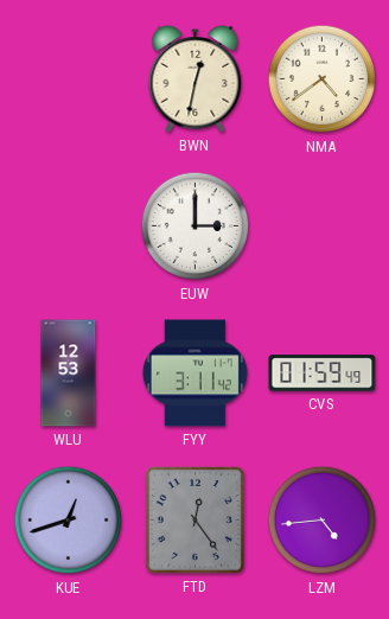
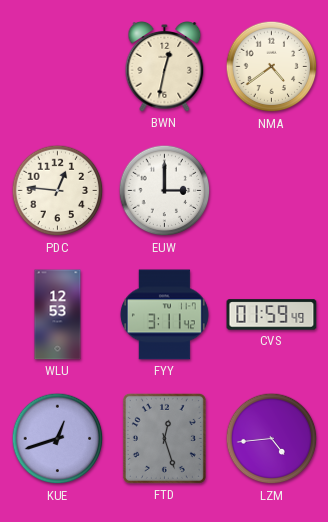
PDC: none -> 12:46 (58, 191)
FTD: 12:24 -> 12:27 (164, 438)
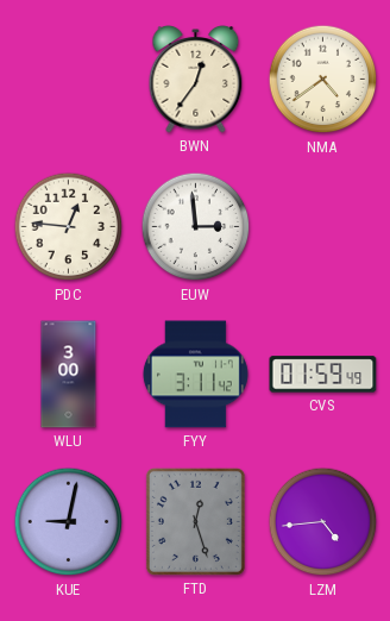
BWN: 12:32 -> 12:36 (196, 80)
EUW: 3:00 -> 2:59 (196, 227)
WLU: 12:53 -> 3:00 (69, 375)
KUE: 12:42 -> 9:02 (69, 522)
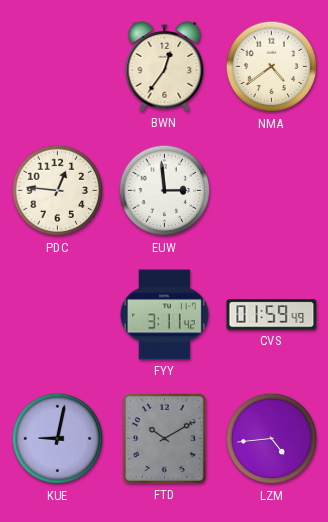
WLU: 3:00 -> none (69, 375)
FTD: 12:27 -> 10:10 (164, 438)
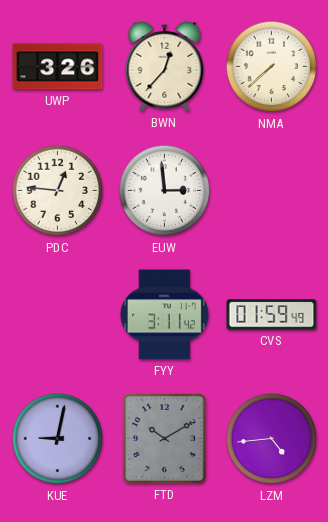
UWP: none -> 3:26 (58, 67)
BWN: 12:36 -> 12:37 (165, 67)
NMA: 4:39 -> 7:38 (272, 67)
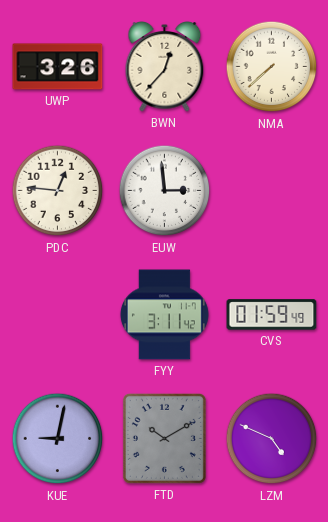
LZM: 4:44 -> 4:49 (272, 439)
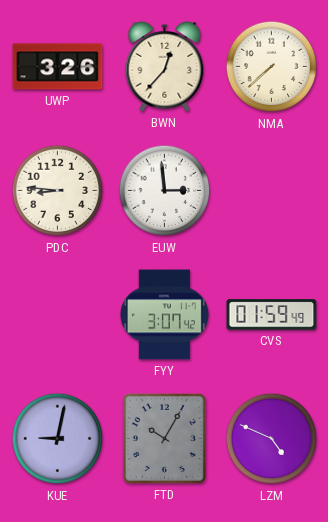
PDC: 12:46 -> 8:46 (58, 191)
FYY: 3:11 -> 3:07 (164, 315)
FTD: 10:10 -> 10:05 (164, 438)
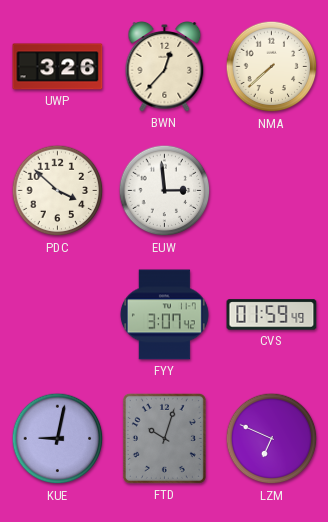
PDC: 8:46 -> 3:52 (58, 191)
FTD: 10:05 -> 10:03 (164, 438)
LZM: 4:49 -> 6:49 (272, 439)
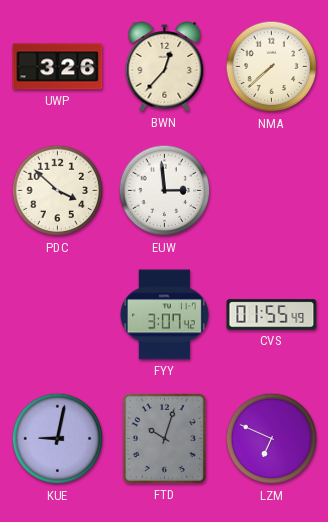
CVS: 01:59 -> 01:55 (272, 315)
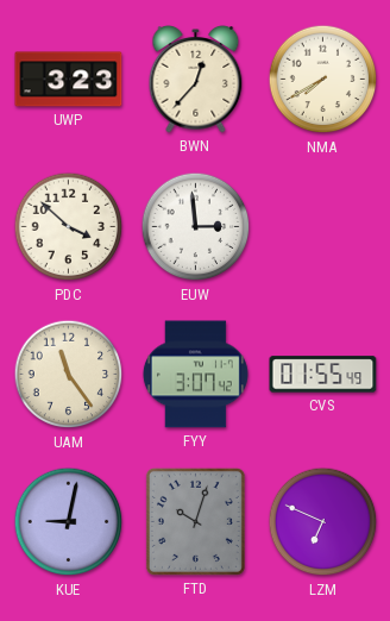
UWP: 3:26 -> 3:23 (69, 80)
NMA: 7:38 -> 7:40 (323, 80)
UAM: none -> 11:24 (69, 375)
